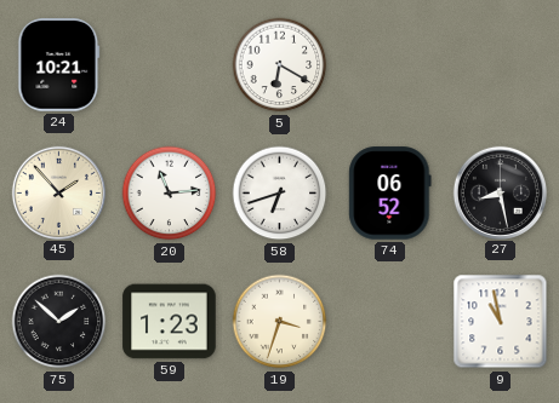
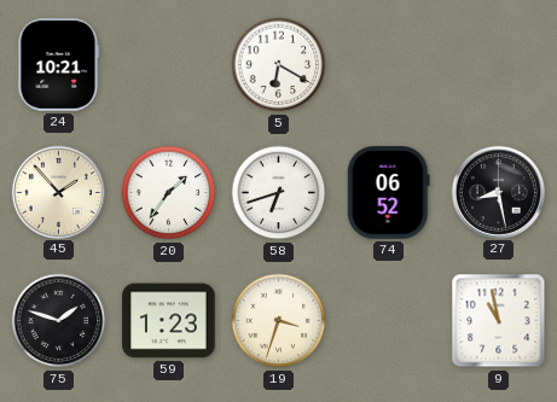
20: 11:14 -> 1:36 (169, 193)
75: 1:52 -> 1:48 (59, 321)
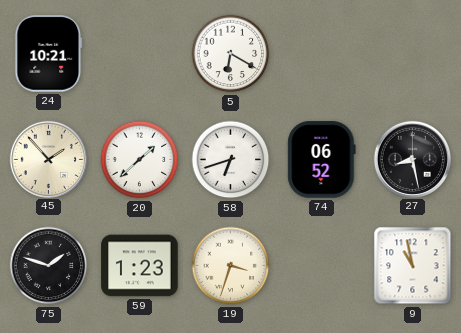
20: 1:36 -> 1:38 (140, 160)
